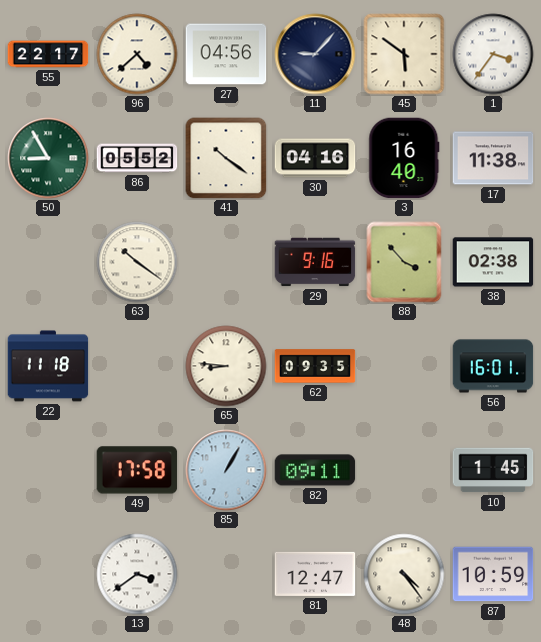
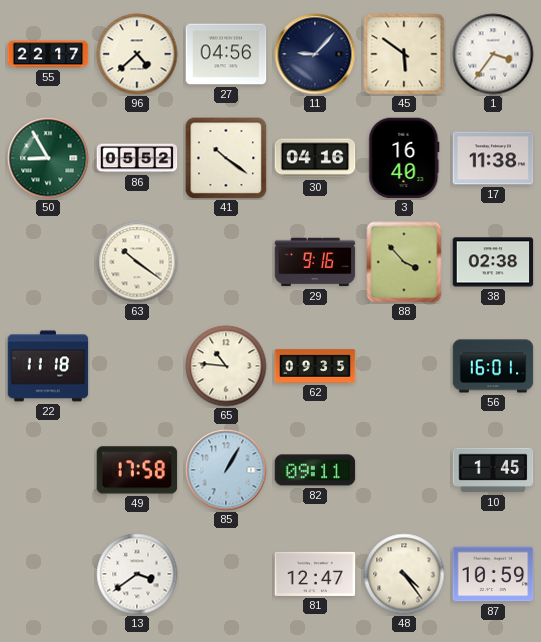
65: 8:46 -> 10:46 (226, 366)
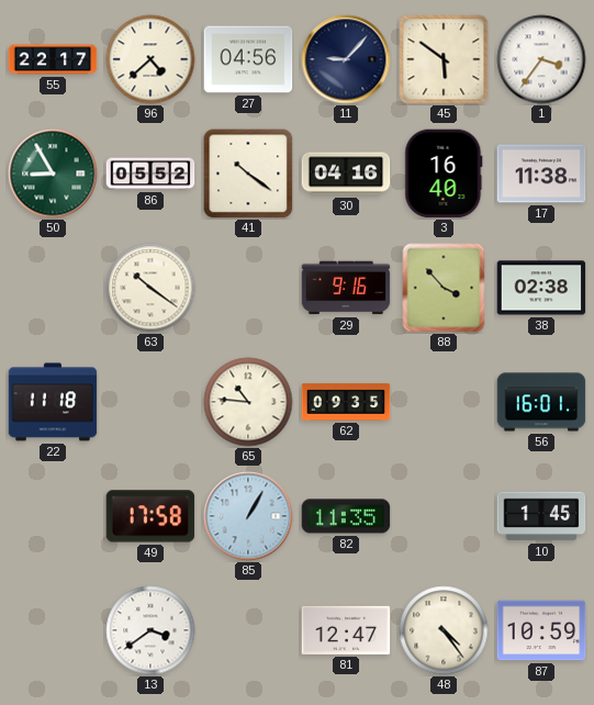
82: 09:11 -> 11:35 (346, 516)
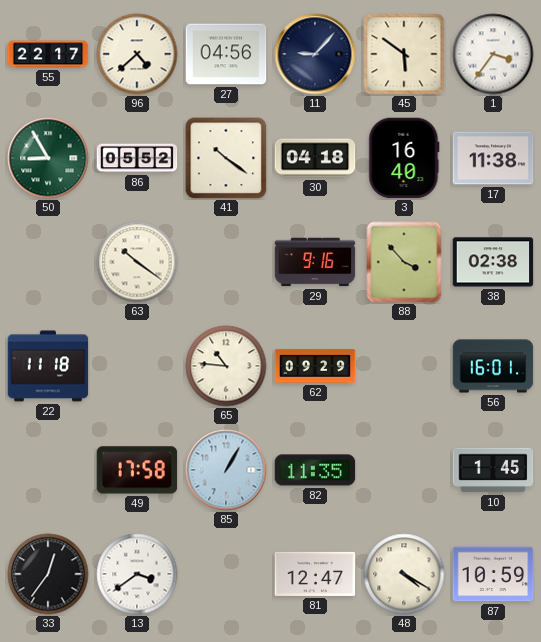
30: 04:16 -> 04:18 (315, 158)
62: 09:35 -> 09:29 (315, 366)
33: none -> 12:36 (48, 574)
48: 4:24 -> 4:20 (404, 574)
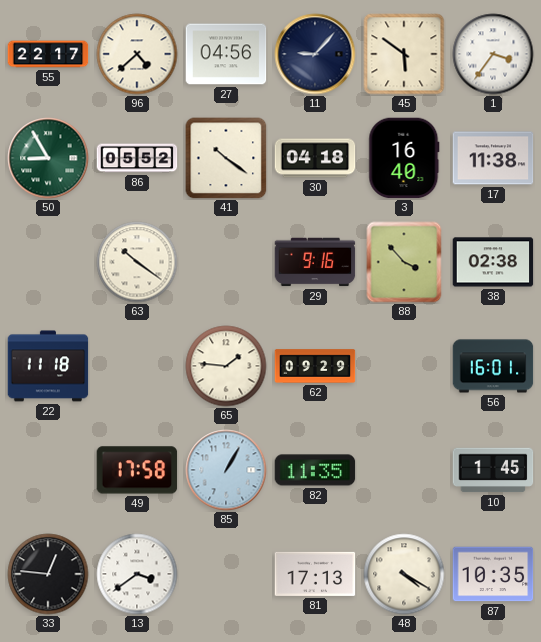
65: 10:46 -> 1:46 (226, 366)
33: 12:36 -> 12:46 (48, 574)
81: 12:47 -> 17:13 (315, 574)
87: 10:59 -> 10:35 (493, 574)
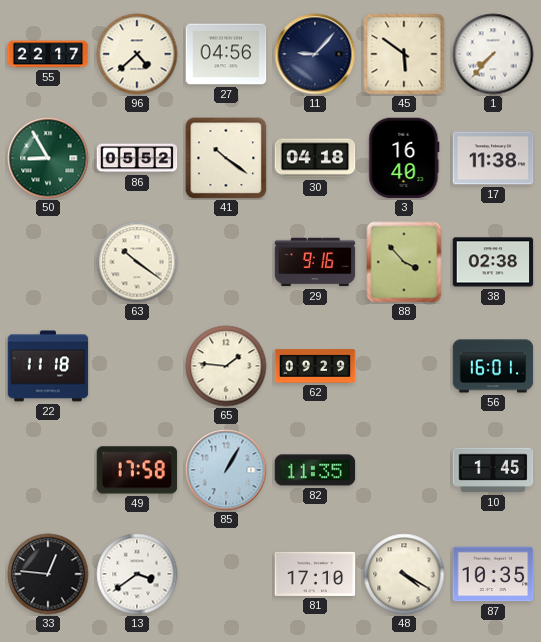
1: 3:36 -> 7:37 (493, 54)
81: 17:13 -> 17:10 (315, 574)
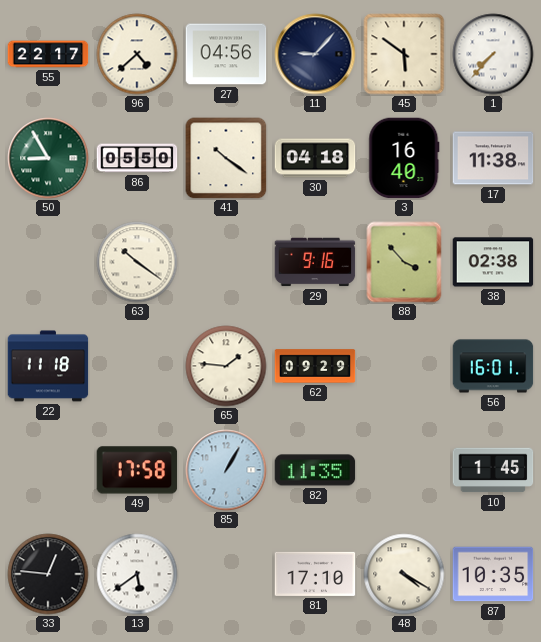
86: 05:52 -> 05:50 (137, 158)
13: 3:39 -> 5:39 (137, 574)
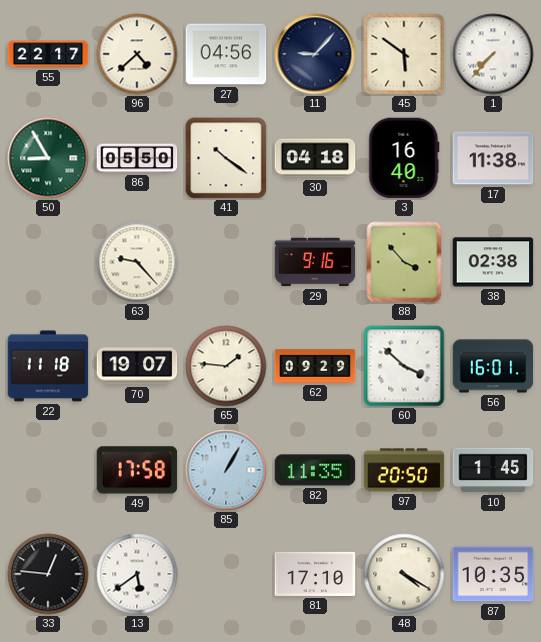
63: 10:21 -> 9:23 (137, 262)
70: none -> 19:07 (137, 366)
60: none -> 3:52 (404, 366)
97: none -> 20:50 (404, 470)
